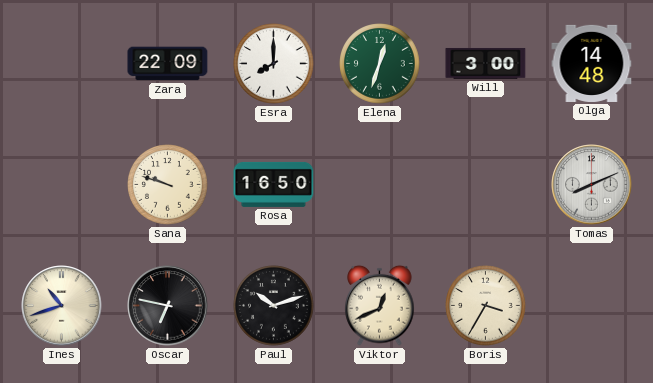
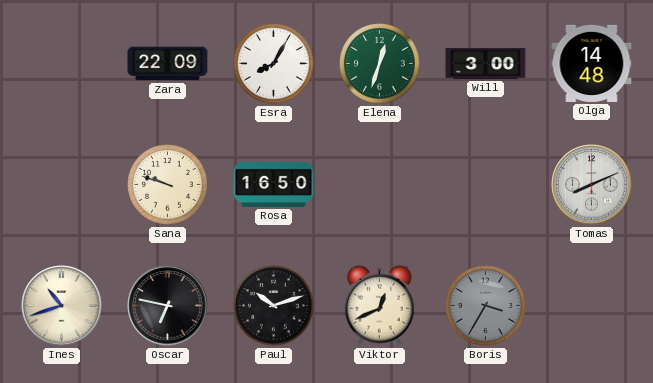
Esra: 8:00 -> 8:05 (274, 64)
Boris dial: cream -> grey (486, 306)
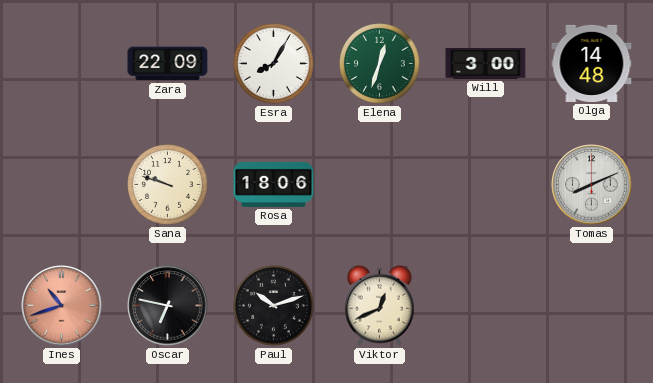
Rosa: 16:50 -> 18:06 (274, 184)
Ines dial: cream -> salmon (62, 306)
Boris: 3:35 -> none (486, 306)
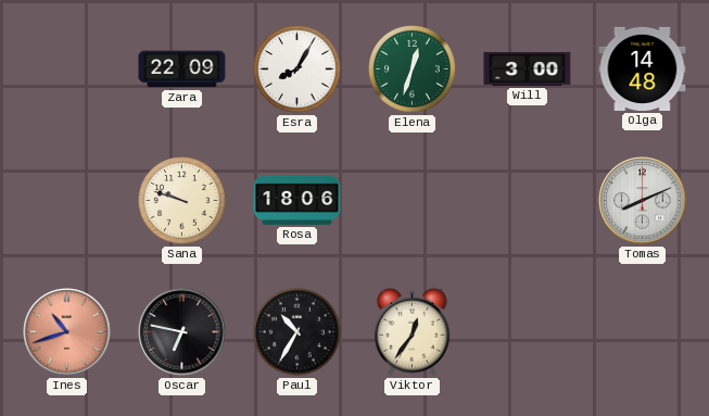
Paul: 10:12 -> 10:35 (297, 332)
Viktor: 12:41 -> 12:36 (413, 331)
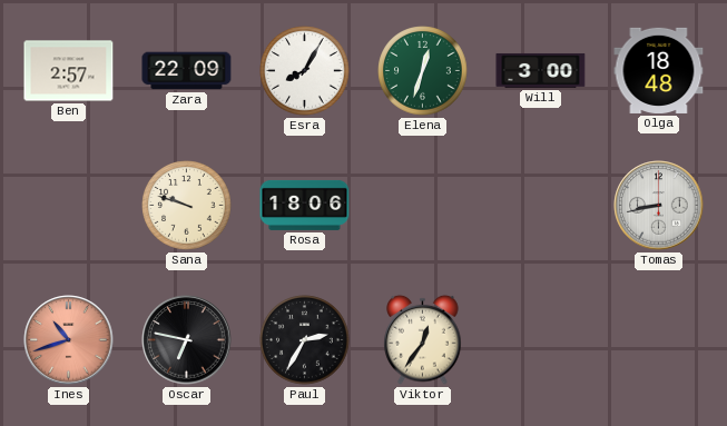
Ben: none -> 2:57 (69, 71)
Olga: 14:48 -> 18:48 (659, 70)
Tomas: 8:11 -> 8:43 (659, 206)
Paul: 10:35 -> 2:35 (305, 340)
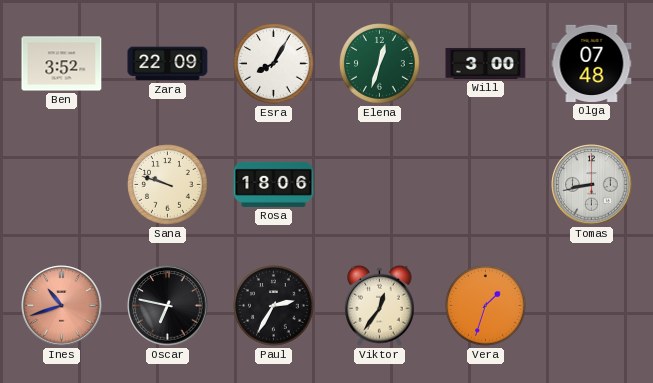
Ben: 2:57 -> 3:52 (62, 64)
Olga: 18:48 -> 07:48 (592, 63)
Vera: none -> 1:33 (486, 306)
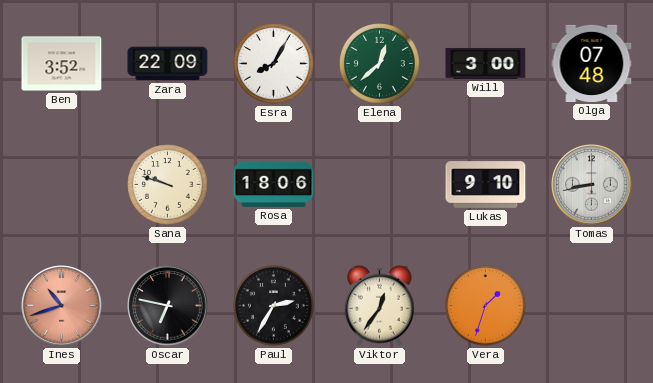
Elena: 12:33 -> 12:38 (380, 64)
Lukas: none -> 9:10 (486, 185)
